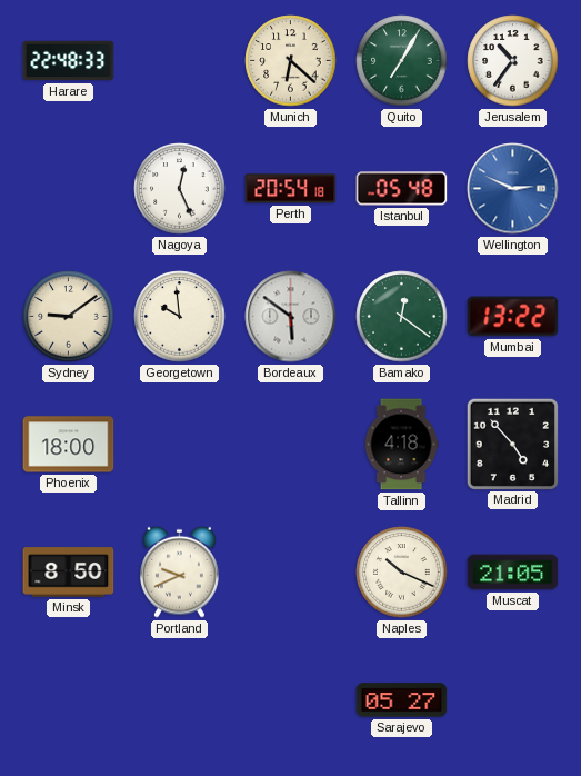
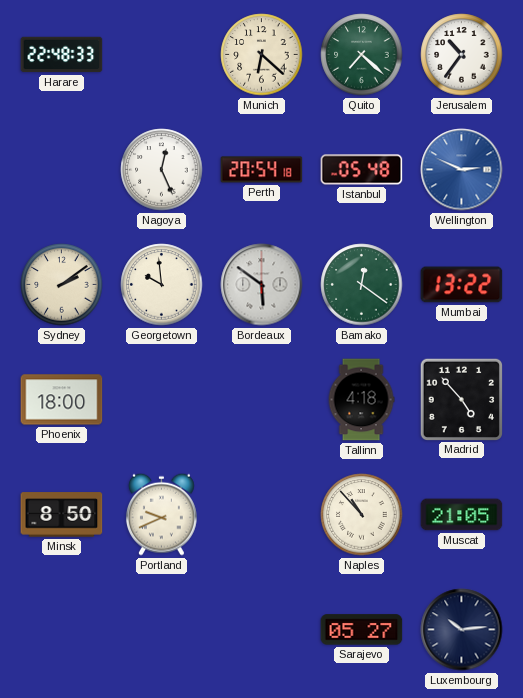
Quito: 7:05 -> 7:22 (362, 55)
Sydney: 9:09 -> 2:09 (62, 285)
Naples: 10:19 -> 10:53 (362, 515)
Luxembourg: none -> 10:14 (462, 630)
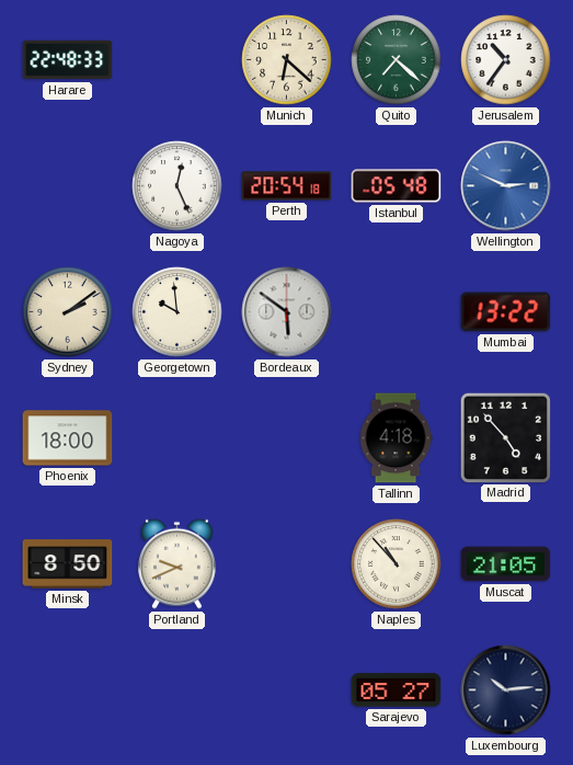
Bamako: 12:21 -> none (362, 285)
